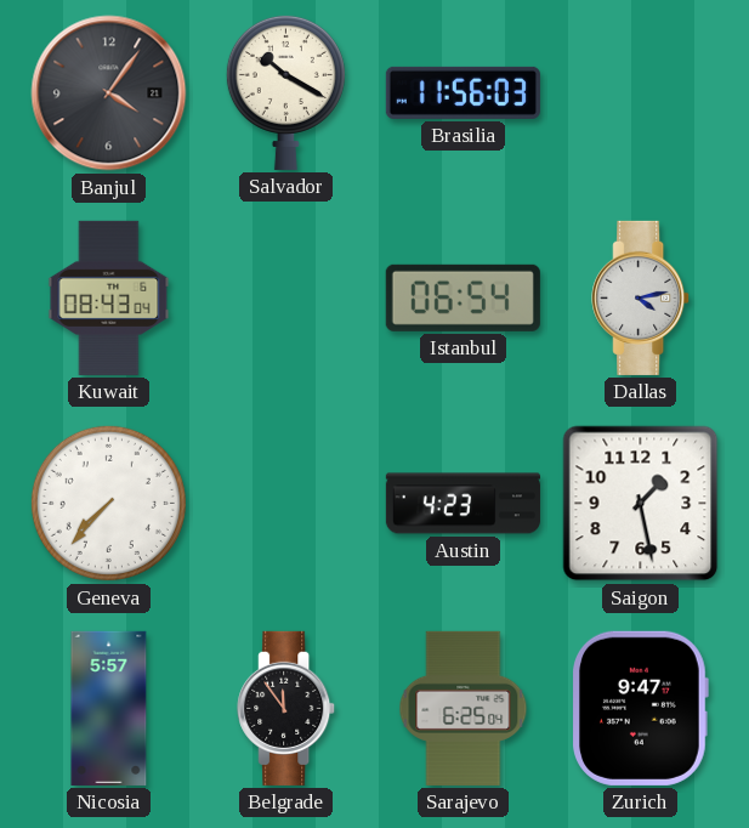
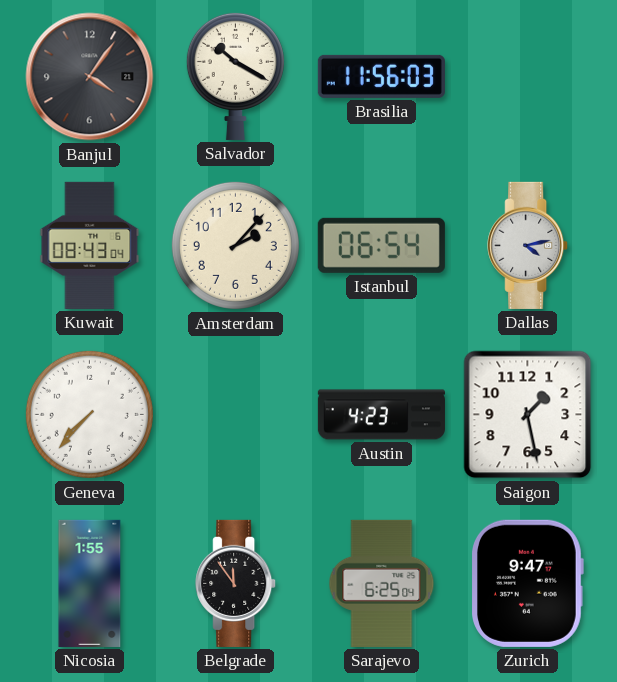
Amsterdam: none -> 2:07 (235, 245)
Nicosia: 5:57 -> 1:55 (90, 583)
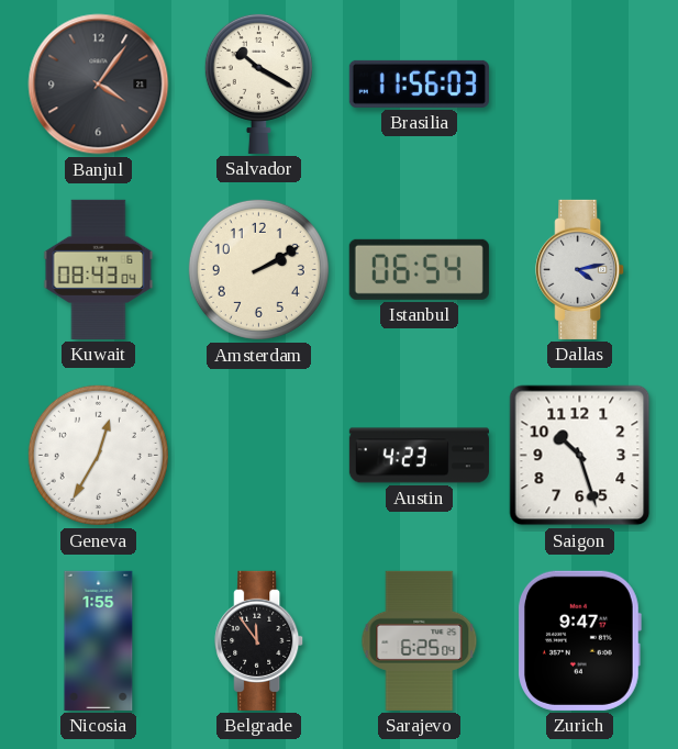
Amsterdam: 2:07 -> 2:10 (258, 269)
Geneva: 7:37 -> 12:35 (98, 455)
Saigon: 1:28 -> 10:27 (580, 456)
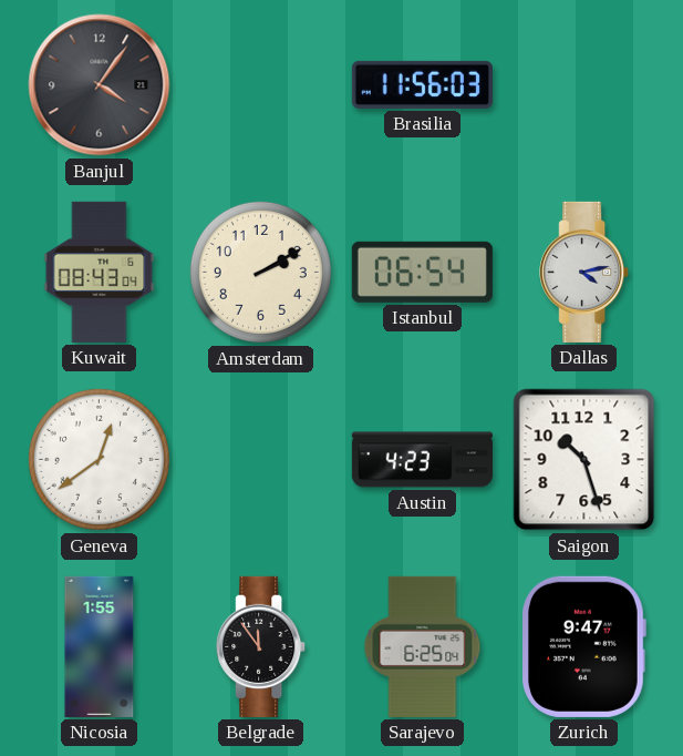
Salvador: 10:20 -> none (258, 83)
Geneva: 12:35 -> 12:39 (99, 459)
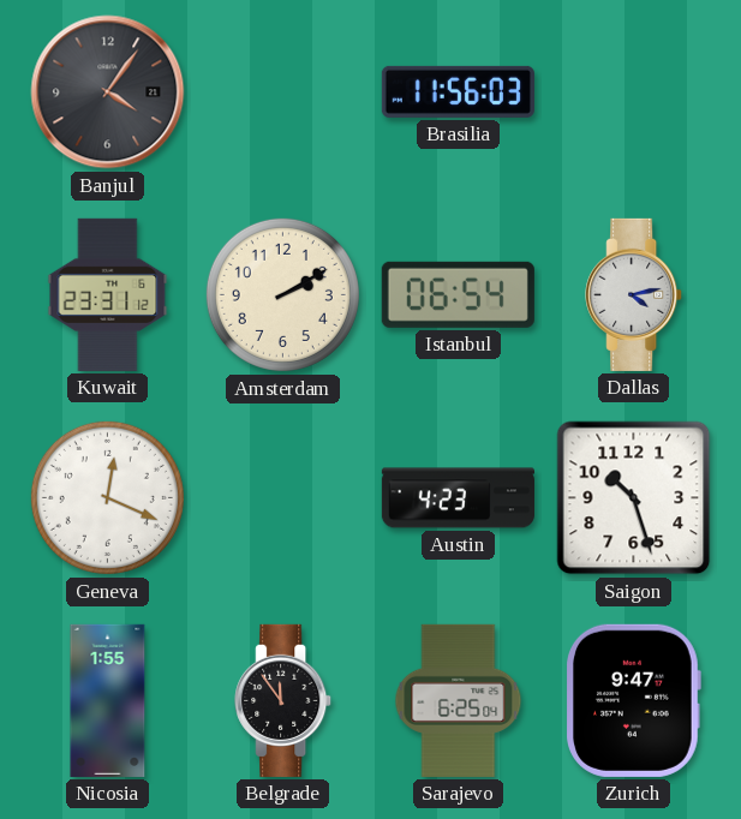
Kuwait: 08:43 -> 23:31 (108, 294)
Geneva: 12:39 -> 12:19 (107, 497)
